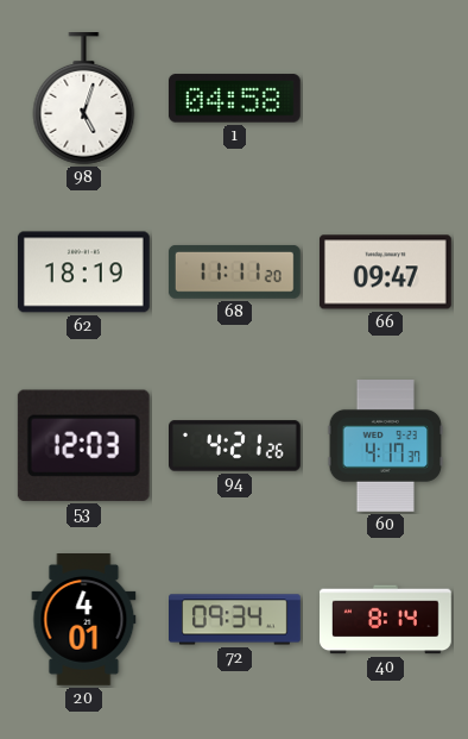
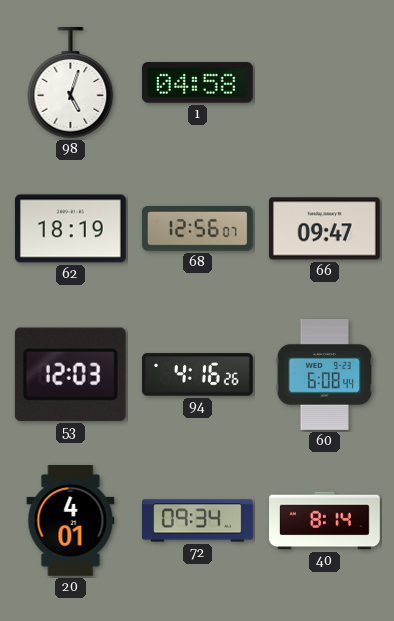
68: 11:11 -> 12:56 (197, 228)
94: 4:21 -> 4:16 (198, 375)
60: 4:17 -> 6:08 (325, 375)
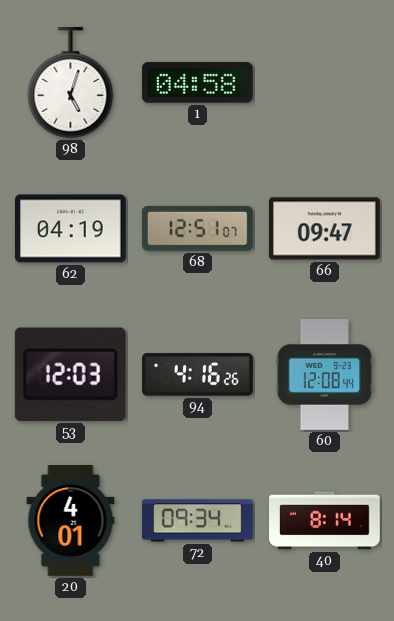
62: 18:19 -> 04:19 (70, 229)
68: 12:56 -> 12:51 (197, 228)
60: 6:08 -> 12:08 (325, 375)
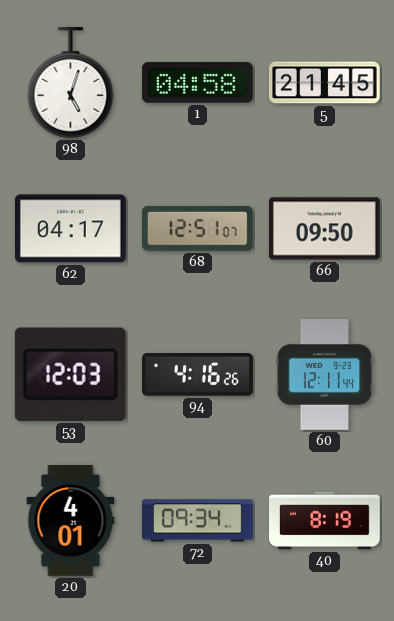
5: none -> 21:45 (325, 83)
62: 04:19 -> 04:17 (70, 229)
66: 09:47 -> 09:50 (324, 229)
60: 12:08 -> 12:11 (325, 375)
40: 8:14 -> 8:19 (325, 521)
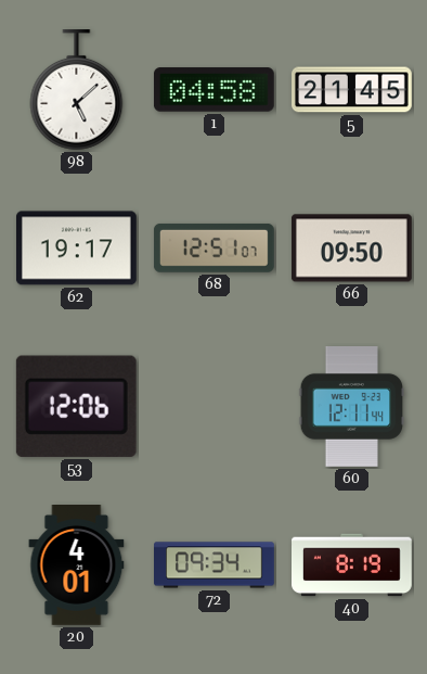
98: 5:03 -> 5:08 (77, 91)
62: 04:17 -> 19:17 (76, 249)
53: 12:03 -> 12:06 (76, 406)
94: 4:16 -> none (198, 375)
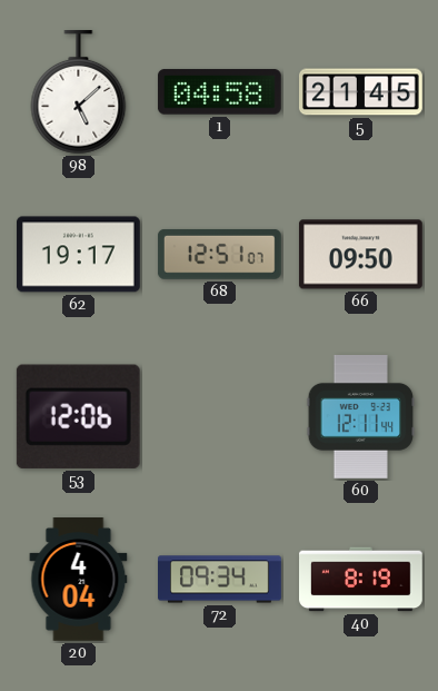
20: 4:01 -> 4:04 (79, 580)
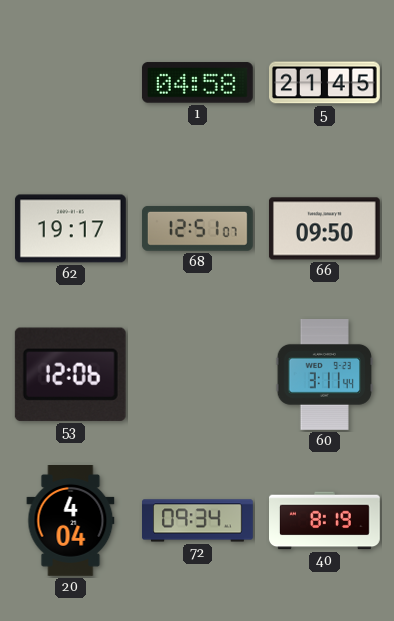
98: 5:08 -> none (79, 93)
60: 12:11 -> 3:11 (325, 375)
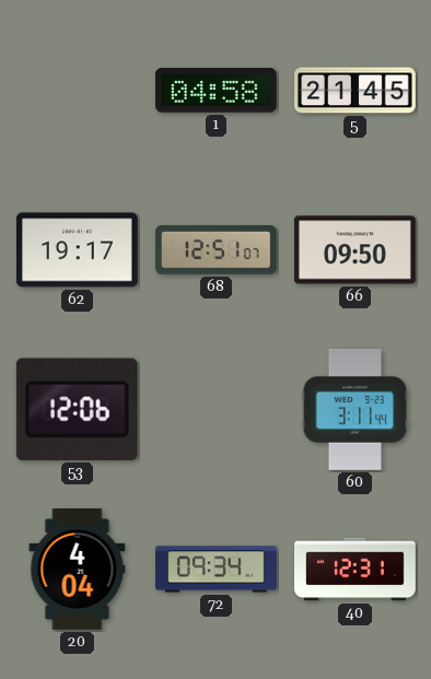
40: 8:19 -> 12:31 (356, 570)
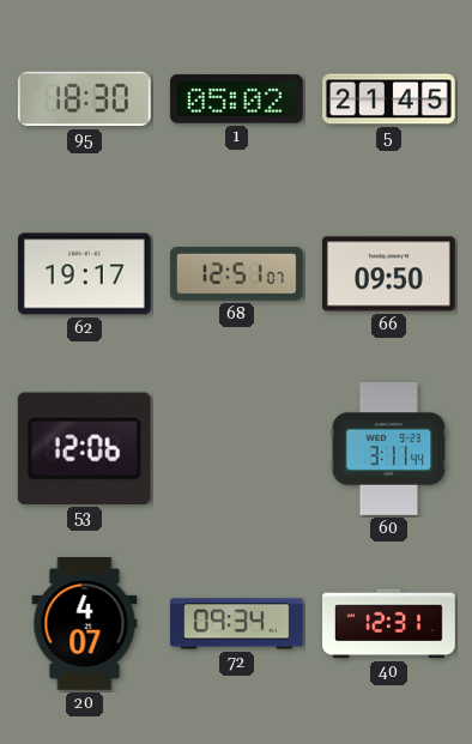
95: none -> 18:30 (84, 99)
1: 04:58 -> 05:02 (236, 99)
20: 4:04 -> 4:07 (85, 624)
